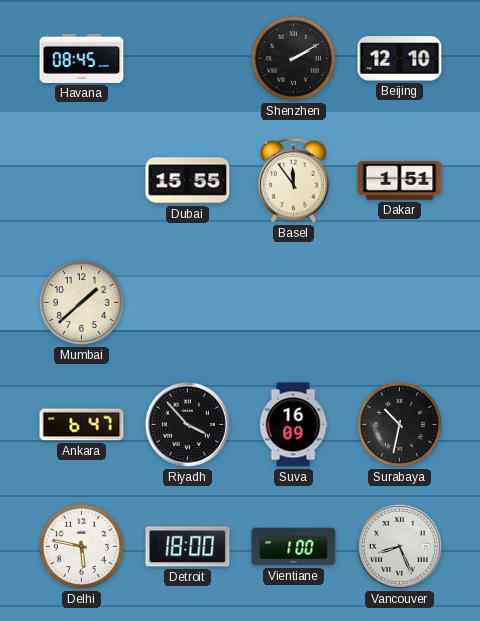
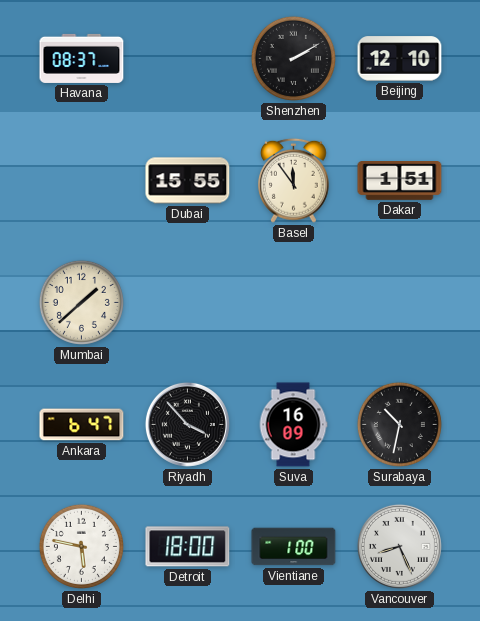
Havana: 08:45 -> 08:37 (82, 58)
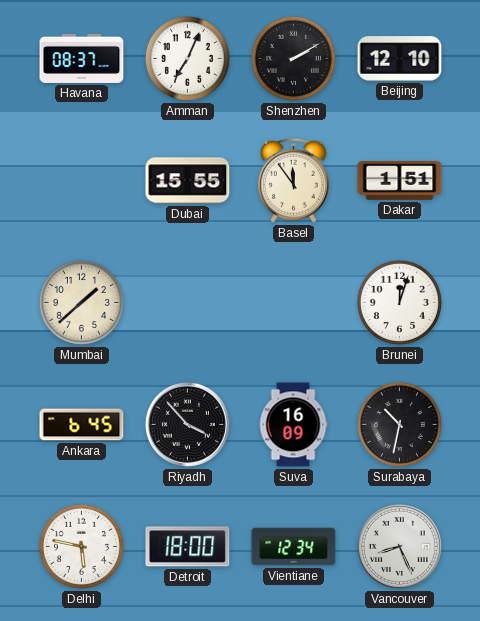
Amman: none -> 7:04 (187, 58)
Brunei: none -> 12:03 (399, 302)
Ankara: 6:47 -> 6:45 (82, 425)
Vientiane: 1:00 -> 12:34 (294, 547)
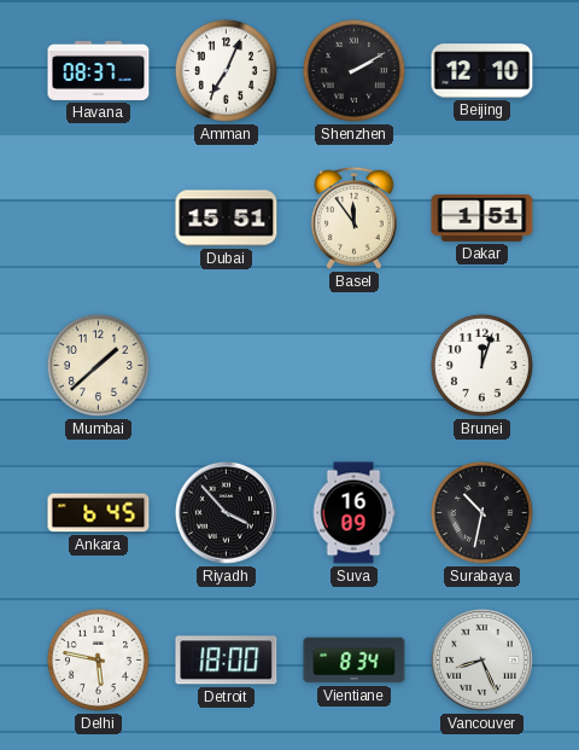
Dubai: 15:55 -> 15:51 (227, 219)
Vientiane: 12:34 -> 8:34 (355, 661)
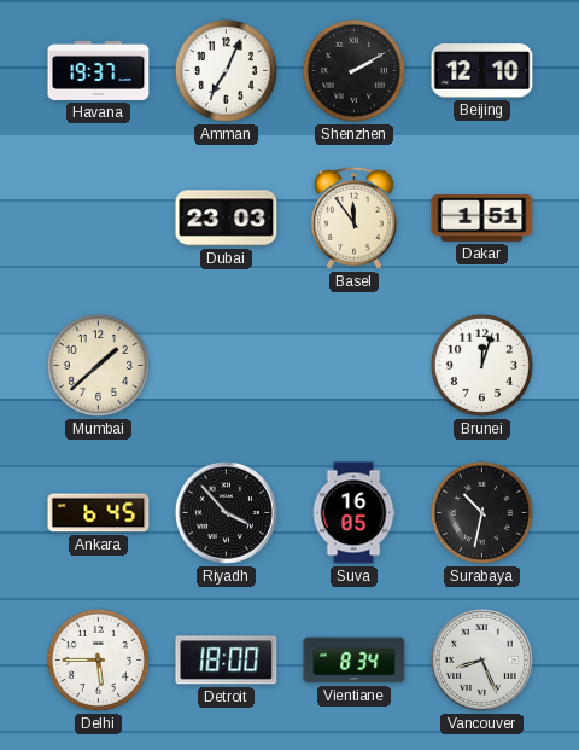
Havana: 08:37 -> 19:37 (99, 70)
Dubai: 15:51 -> 23:03 (227, 219)
Suva: 16:09 -> 16:05 (353, 513)
Delhi: 5:47 -> 5:45 (98, 659)
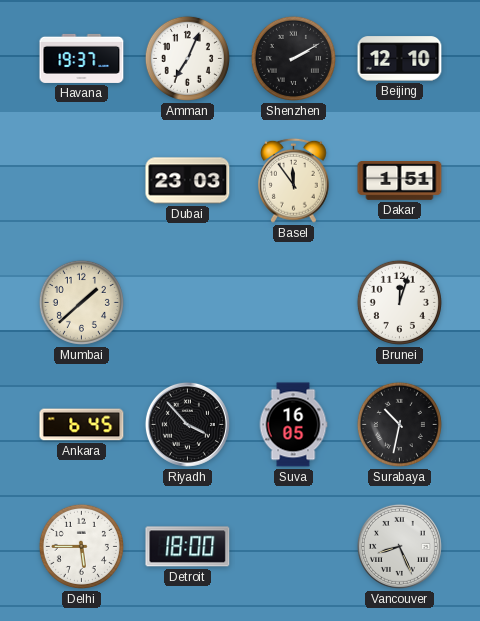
Vientiane: 8:34 -> none (355, 661)
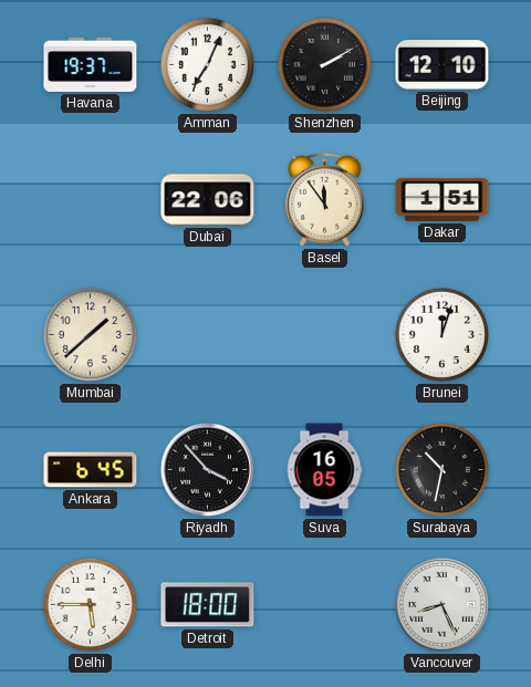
Dubai: 23:03 -> 22:06 (208, 200)
